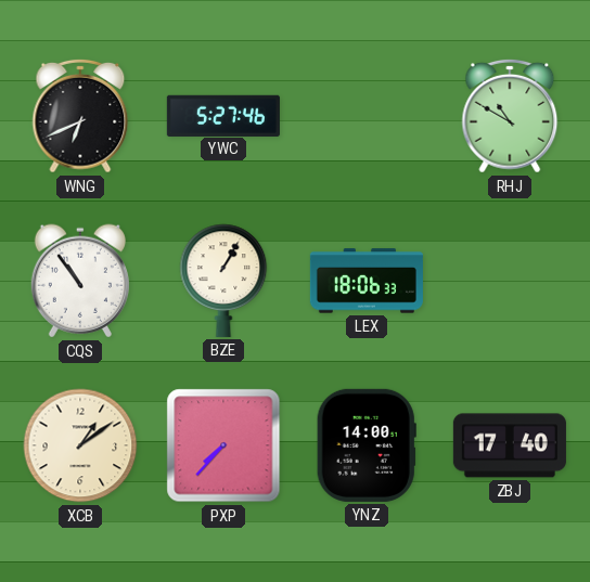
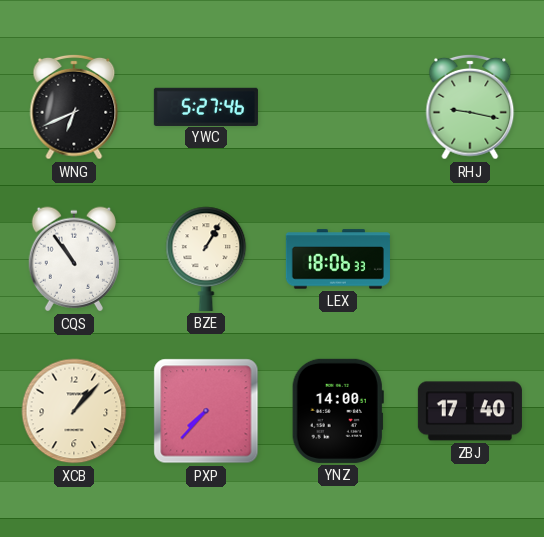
RHJ: 10:50 -> 9:17 (470, 107)
XCB: 1:09 -> 1:07 (74, 411)
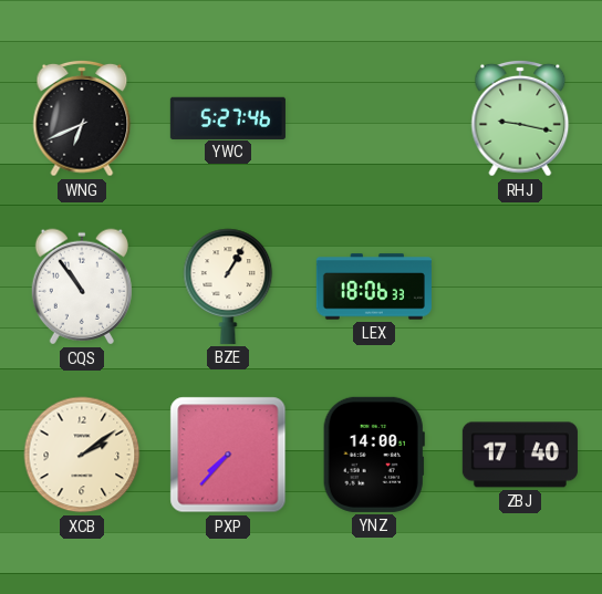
XCB: 1:07 -> 2:09 (82, 455)
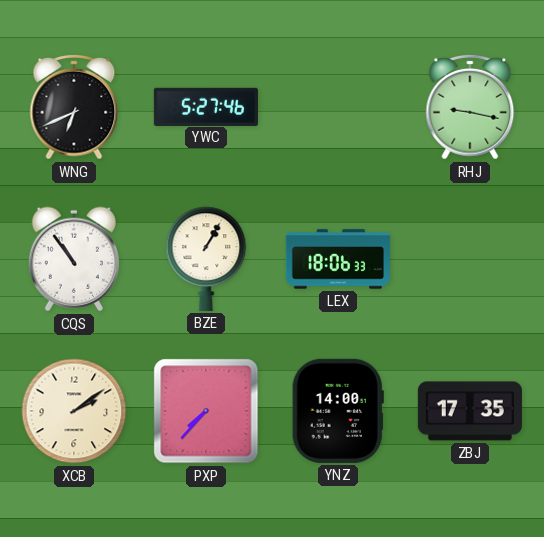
ZBJ: 17:40 -> 17:35 (470, 411)
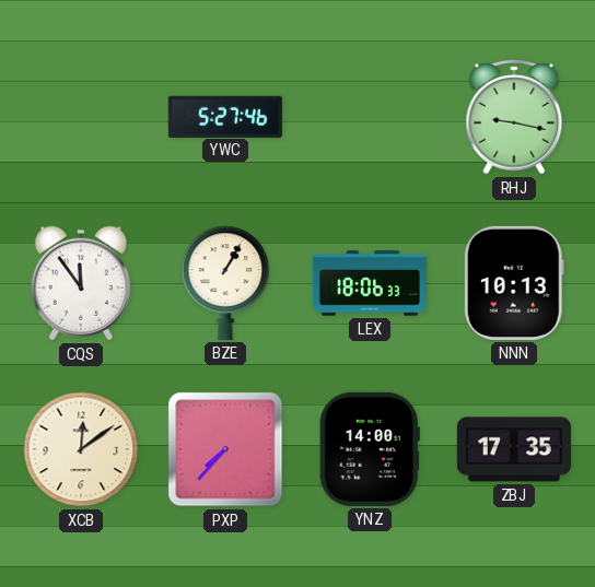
WNG: 6:41 -> none (74, 107)
CQS: 10:54 -> 11:54 (81, 283)
NNN: none -> 10:13 (514, 283)
XCB: 2:09 -> 12:09 (81, 449)
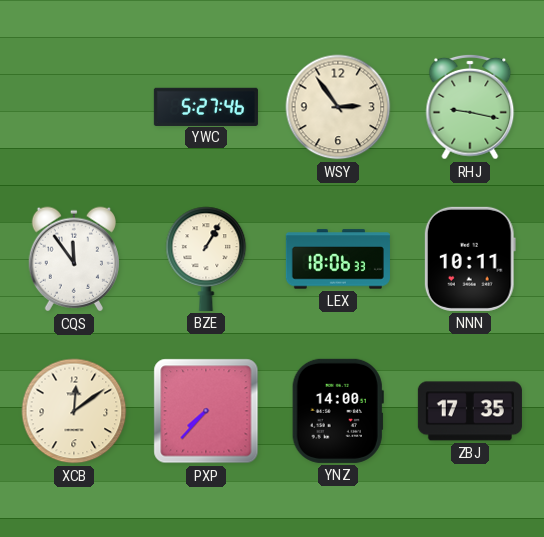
WSY: none -> 2:54 (338, 107)
NNN: 10:13 -> 10:11 (470, 259)
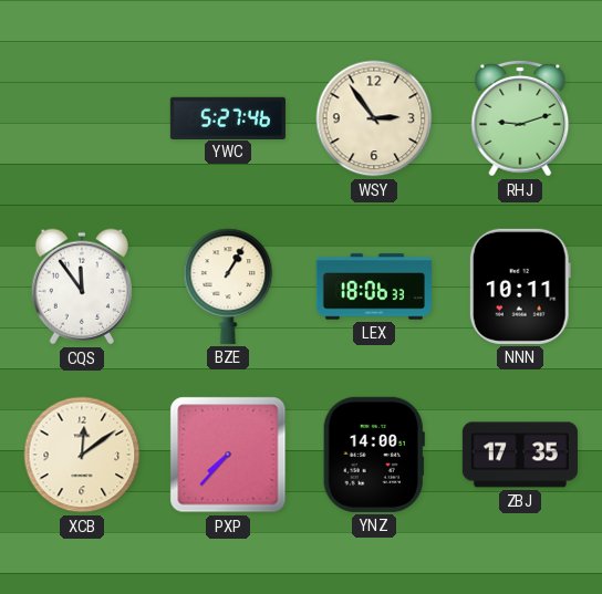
RHJ: 9:17 -> 9:12 (520, 118)
